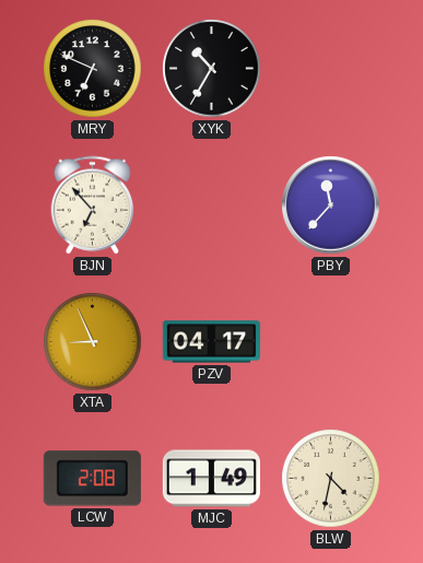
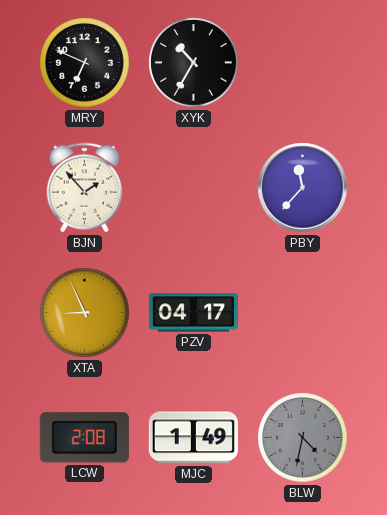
BJN: 6:53 -> 1:53 (85, 188)
BLW dial: cream -> grey (303, 438)
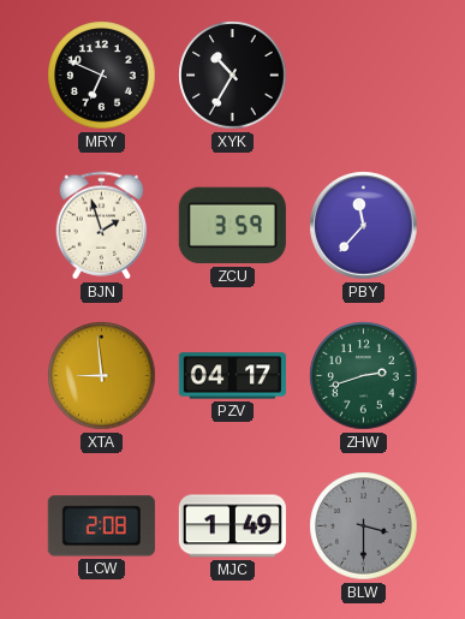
BJN: 1:53 -> 1:57 (102, 226)
ZCU: none -> 3:59 (232, 226)
XTA: 8:56 -> 8:59 (102, 376)
ZHW: none -> 2:42 (364, 376)
BLW: 4:32 -> 3:30 (364, 526)
